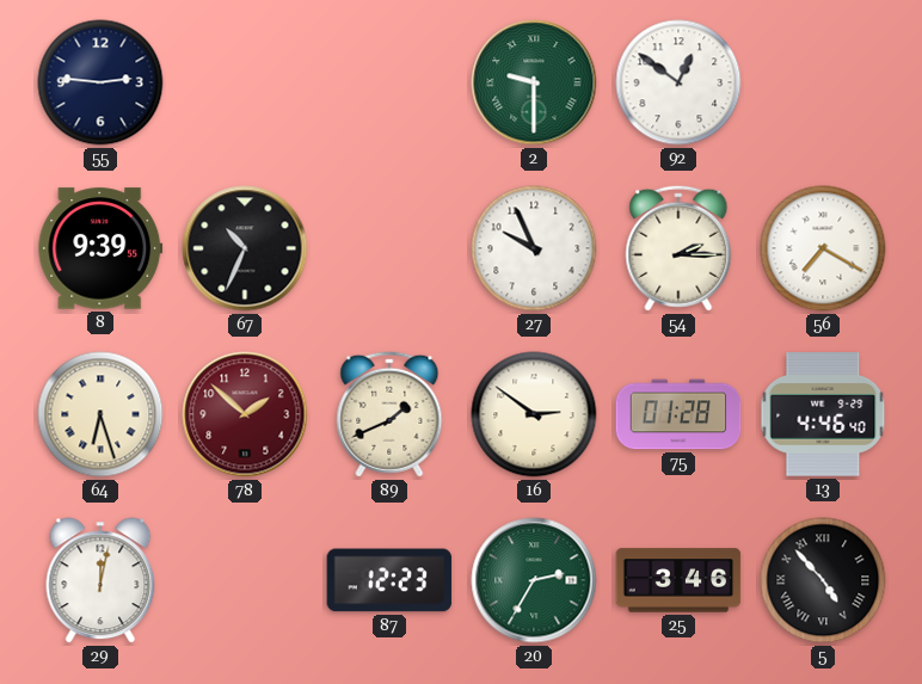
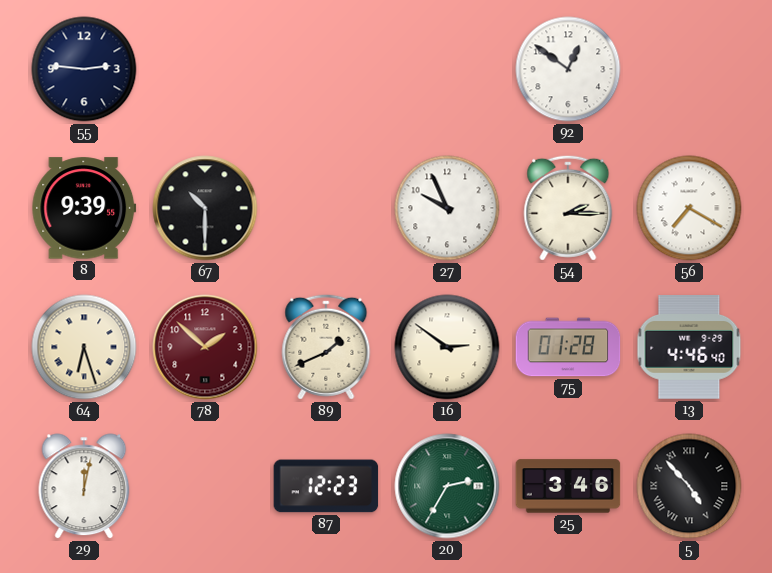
2: 9:30 -> none (534, 82)
67: 10:34 -> 10:30 (205, 208)
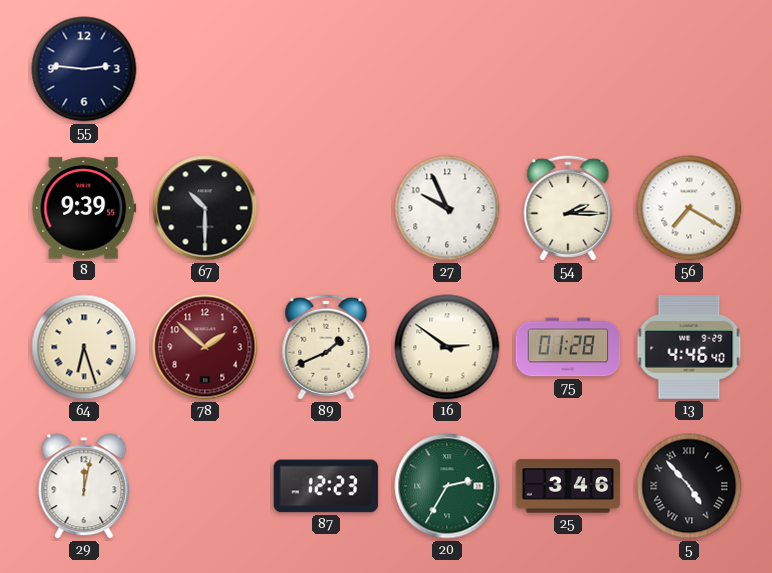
92: 12:51 -> none (568, 69)
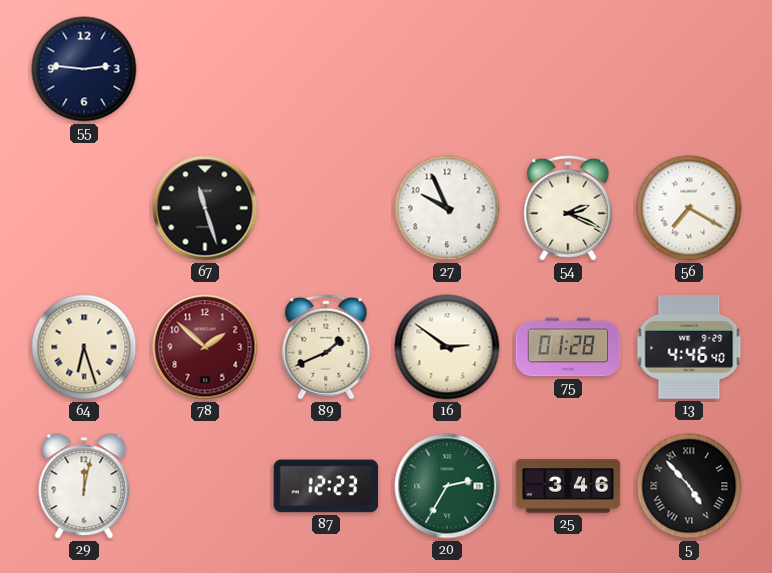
8: 9:39 -> none (84, 208)
67: 10:30 -> 11:27 (205, 208)
54: 2:15 -> 2:19 (568, 208)
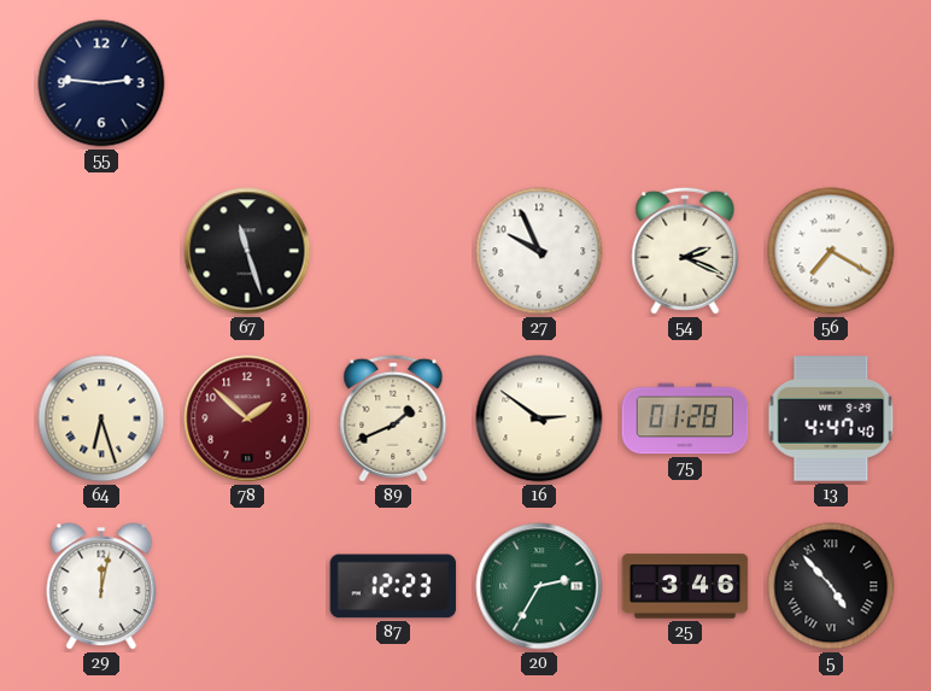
13: 4:46 -> 4:47 (831, 418)
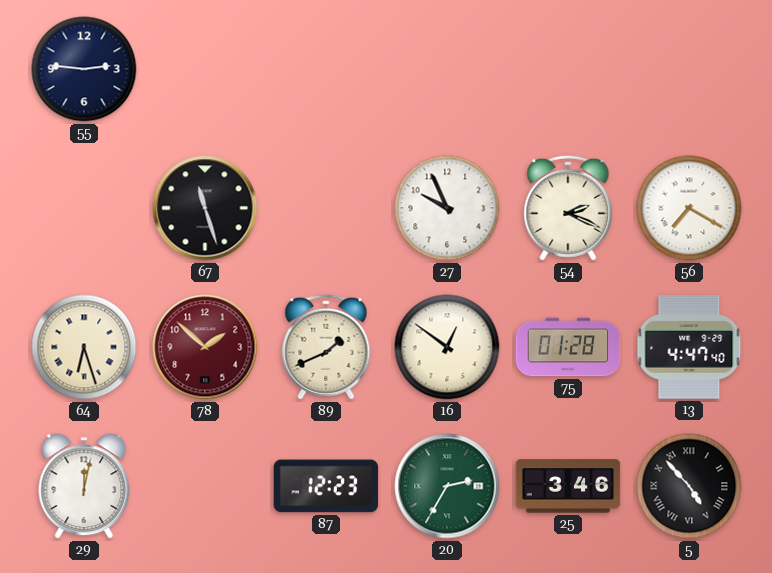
16: 2:51 -> 12:51 (447, 347)
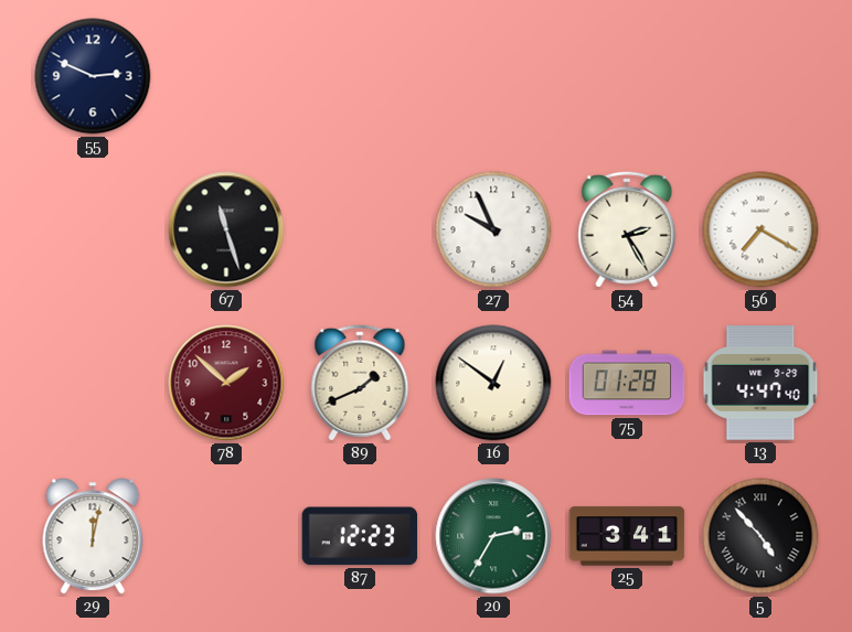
55: 2:46 -> 2:49 (93, 76)
54: 2:19 -> 2:25 (627, 229)
64: 6:27 -> none (84, 347)
25: 3:46 -> 3:41 (627, 536)
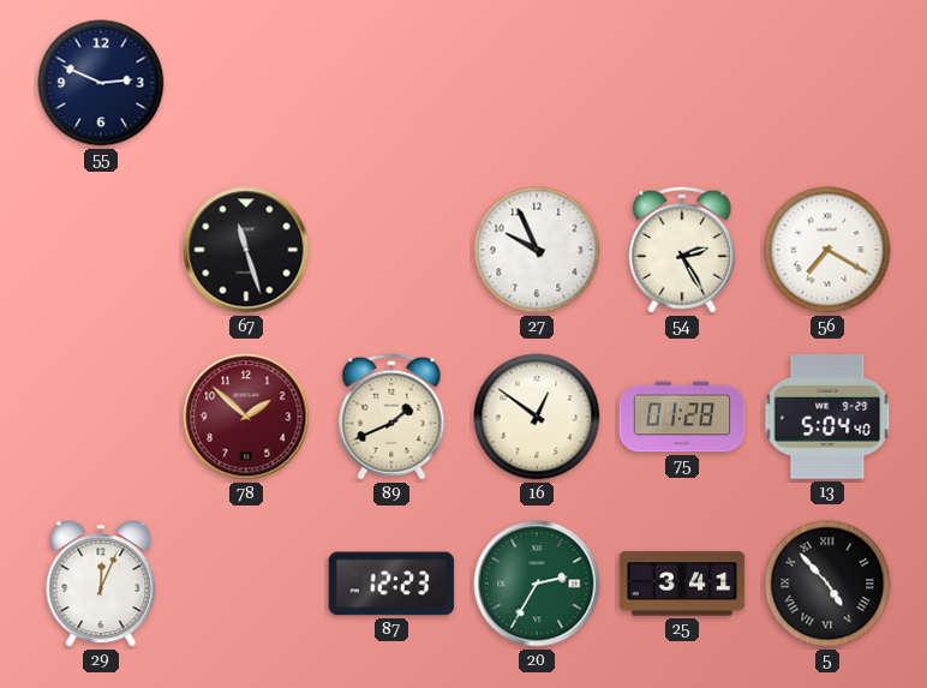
13: 4:47 -> 5:04 (827, 417)
29: 12:02 -> 12:04 (101, 584)
